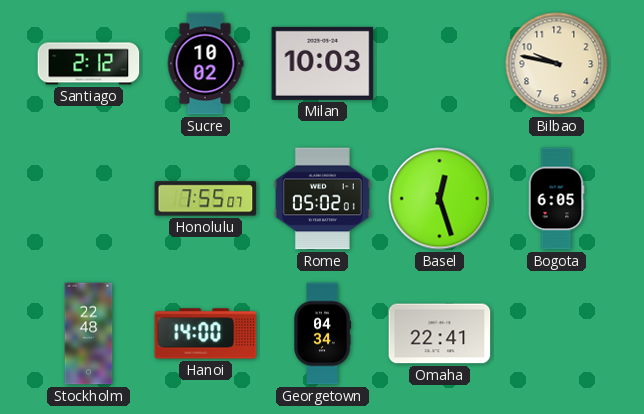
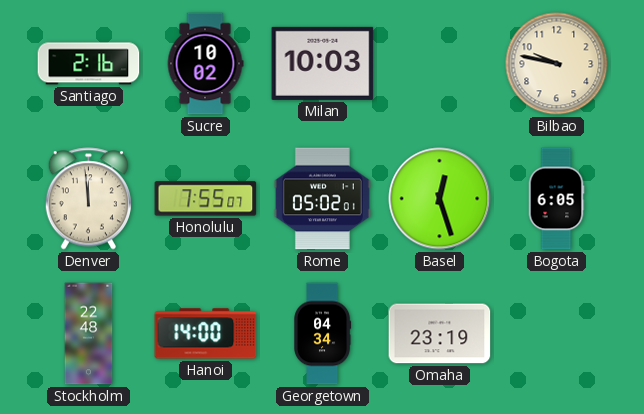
Santiago: 2:12 -> 2:16 (89, 64)
Denver: none -> 11:59 (88, 199)
Omaha: 22:41 -> 23:19 (440, 334)
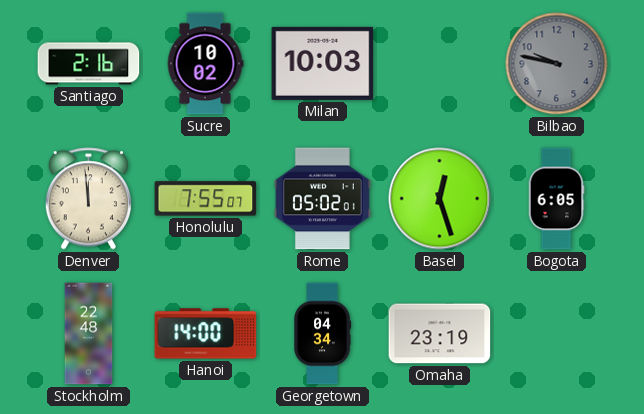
Bilbao dial: cream -> grey (557, 64)
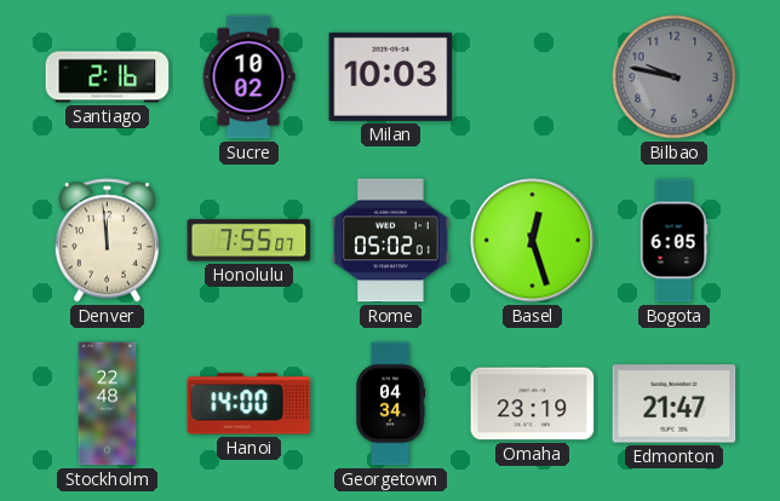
Edmonton: none -> 21:47 (675, 404)
